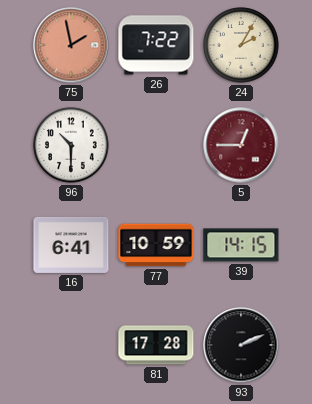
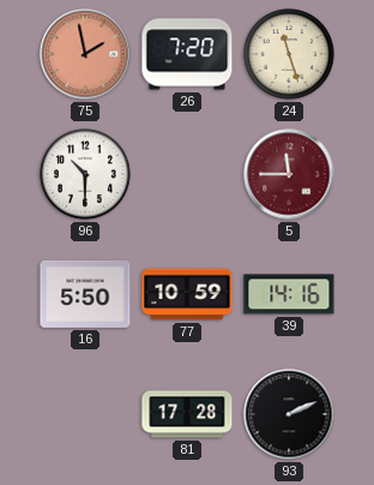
26: 7:22 -> 7:20 (187, 54)
24: 2:05 -> 11:27 (289, 54)
5: 12:45 -> 11:45 (289, 174)
16: 6:41 -> 5:50 (85, 294)
39: 14:15 -> 14:16 (289, 294)
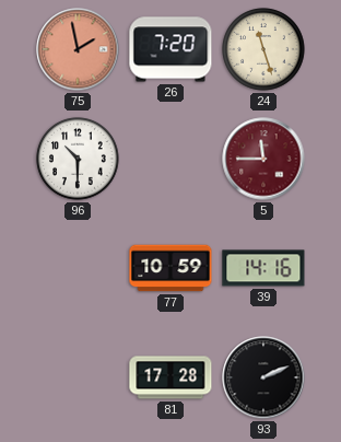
16: 5:50 -> none (85, 294)
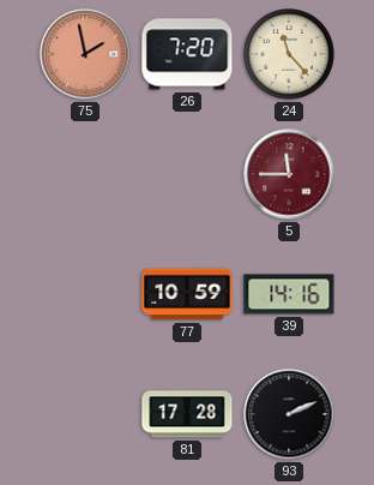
24: 11:27 -> 11:23 (289, 54)
96: 10:30 -> none (78, 159)
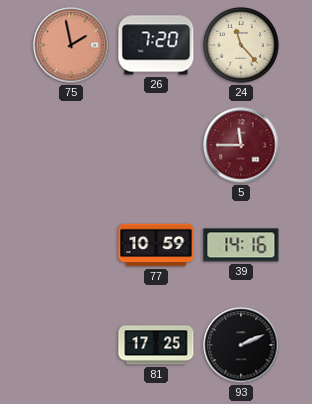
81: 17:28 -> 17:25 (156, 345)
